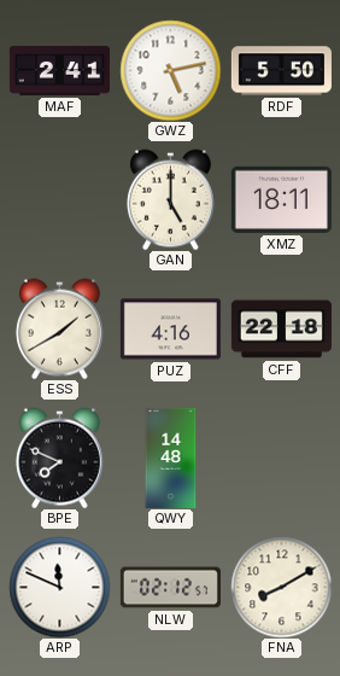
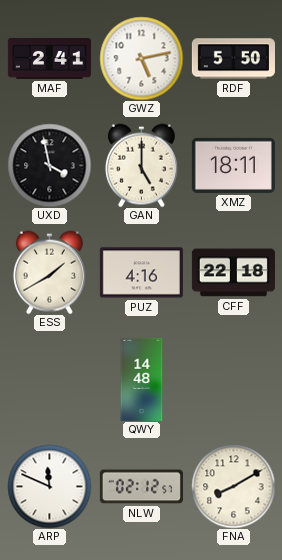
UXD: none -> 3:58 (49, 165)
BPE: 7:49 -> none (59, 458)
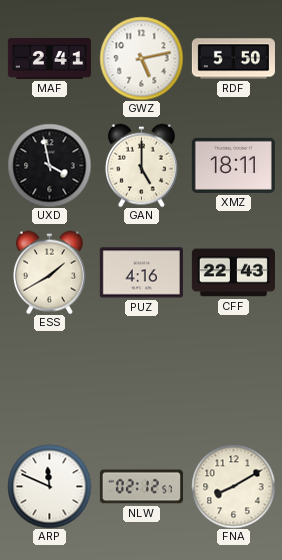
CFF: 22:18 -> 22:43 (233, 273)
QWY: 14:48 -> none (142, 379)
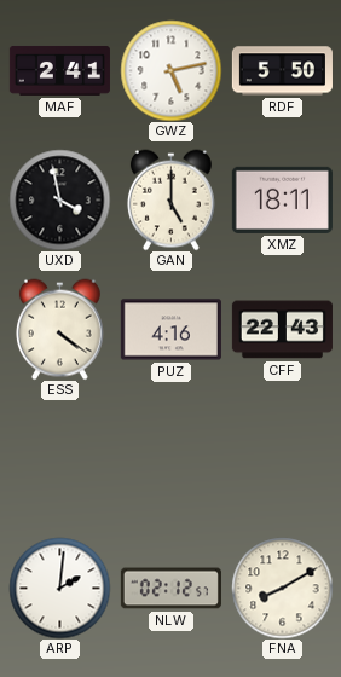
ESS: 1:40 -> 4:21 (59, 329)
ARP: 11:49 -> 2:01 (59, 588)
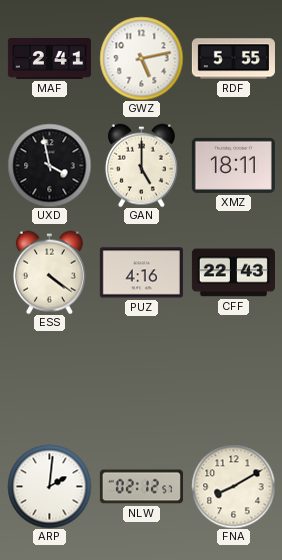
RDF: 5:50 -> 5:55 (233, 59)
